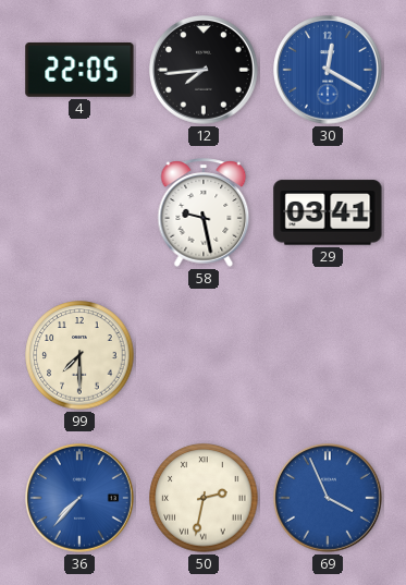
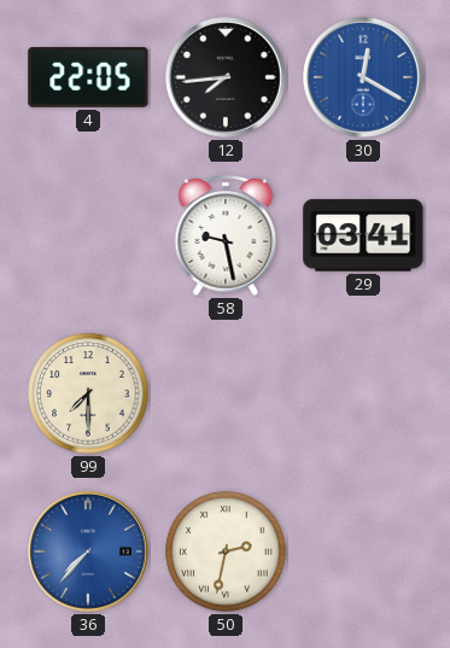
69: 3:56 -> none (329, 499)
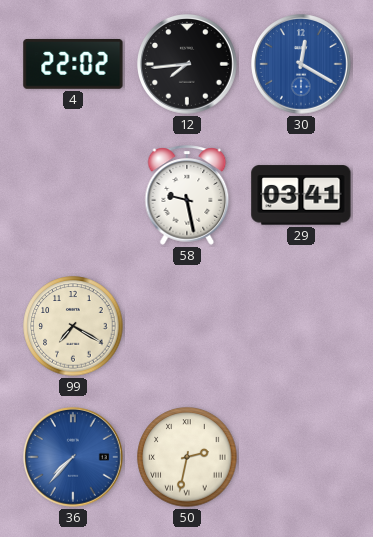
4: 22:05 -> 22:02 (73, 65)
99: 7:30 -> 7:20 (73, 326)
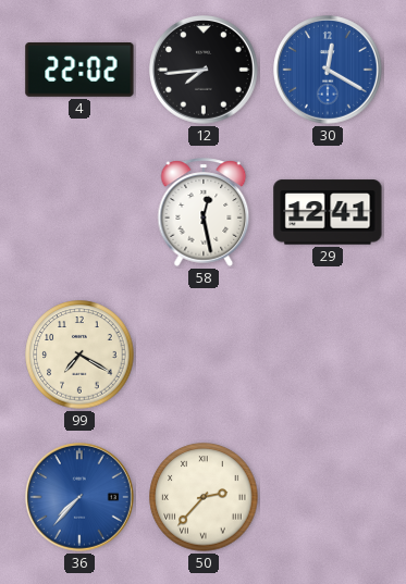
58: 9:28 -> 12:28 (204, 212)
29: 03:41 -> 12:41 (328, 212)
50: 2:32 -> 2:37 (204, 497)
